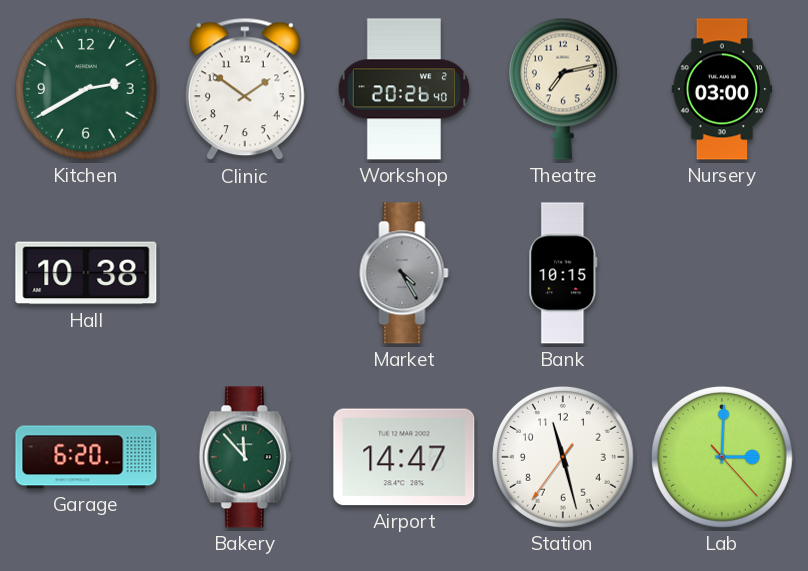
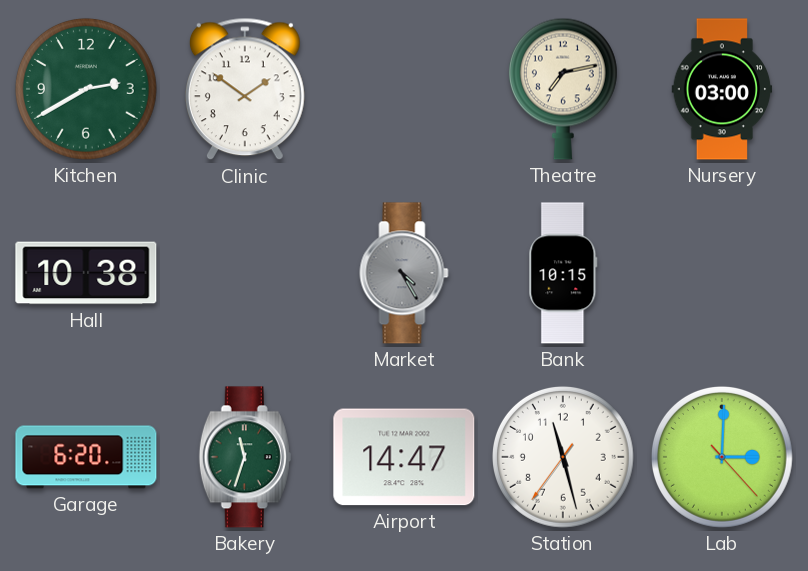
Workshop: 20:26 -> none (404, 89)
Bakery: 11:53 -> 11:33 (245, 457)
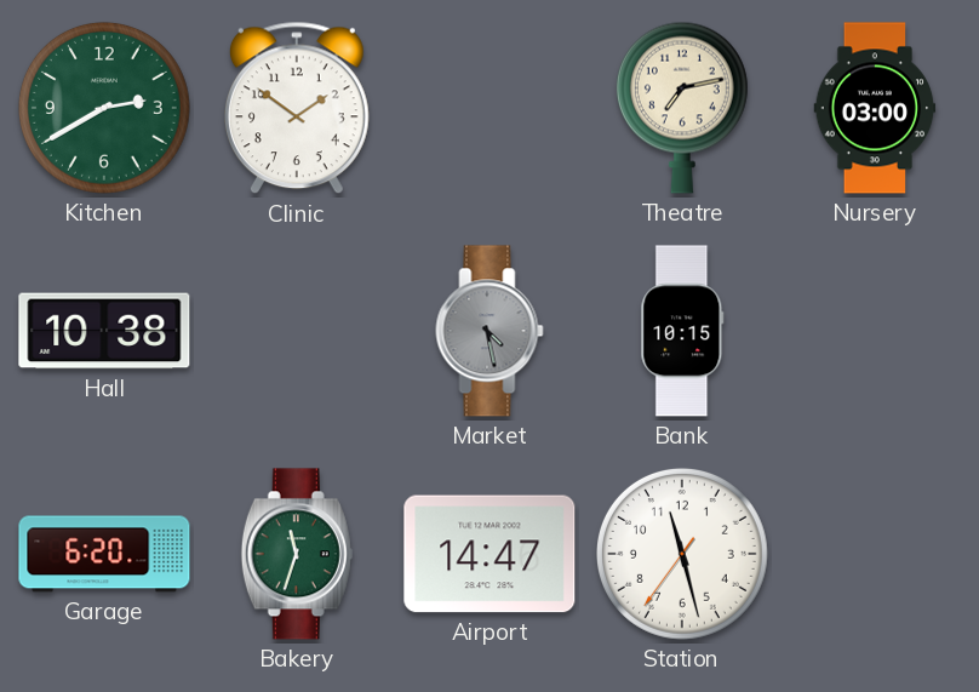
Market: 4:25 -> 4:28 (490, 331)
Lab: 3:00 -> none (722, 457)
